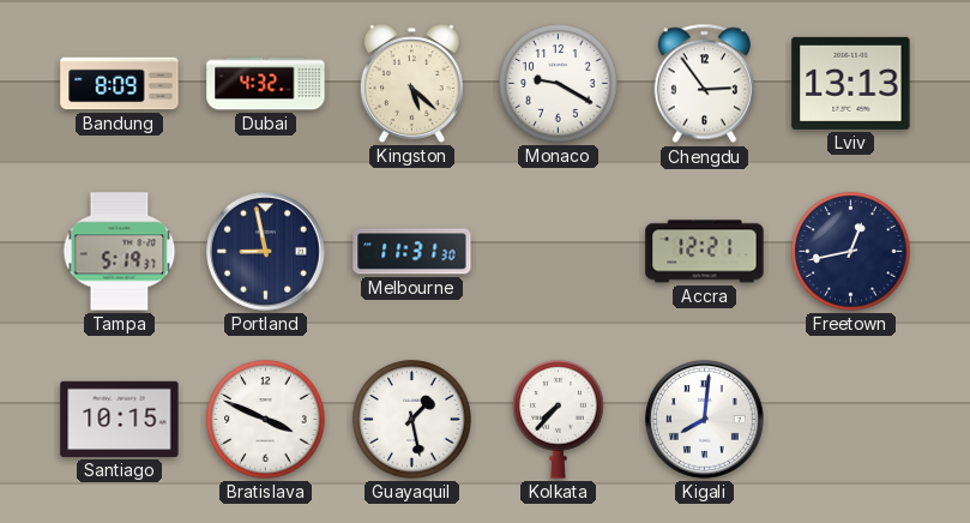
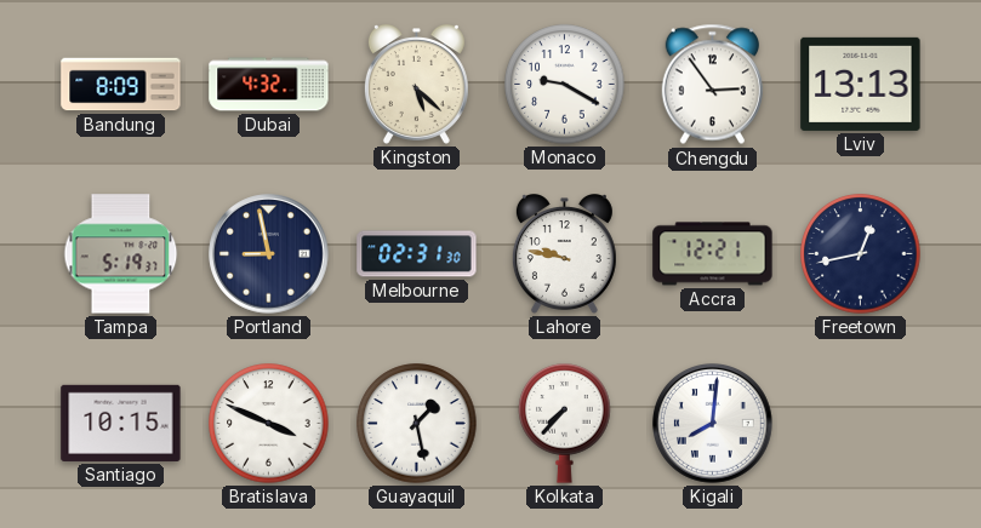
Melbourne: 11:31 -> 02:31 (417, 254)
Lahore: none -> 9:47 (564, 254)
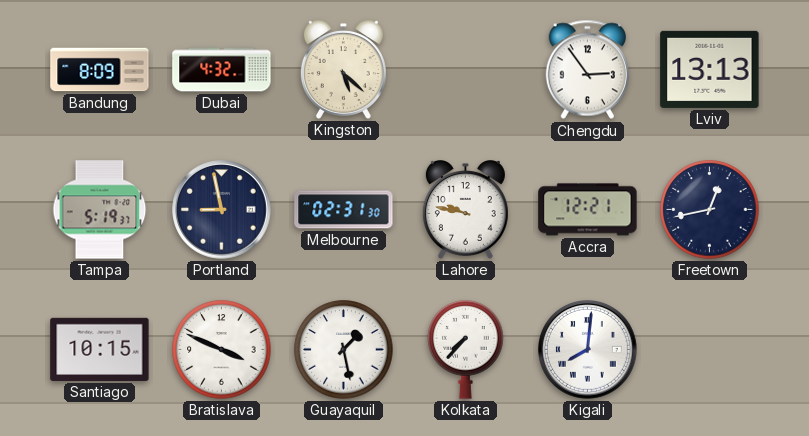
Monaco: 9:20 -> none (565, 85)
